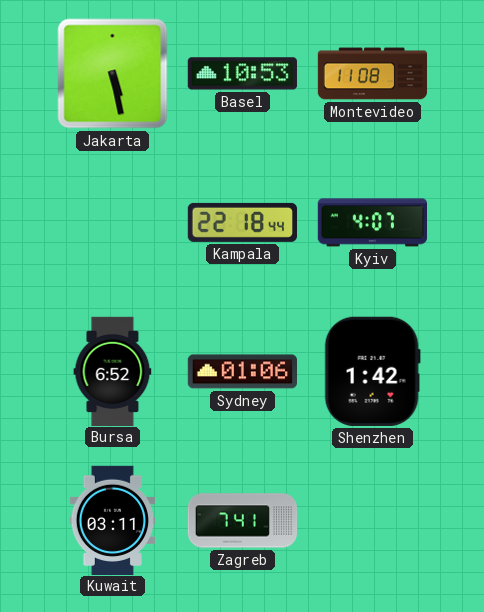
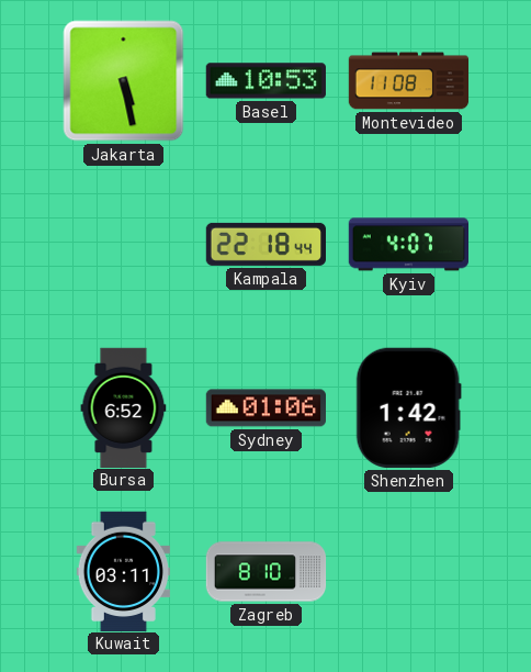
Zagreb: 7:41 -> 8:10 (267, 572)
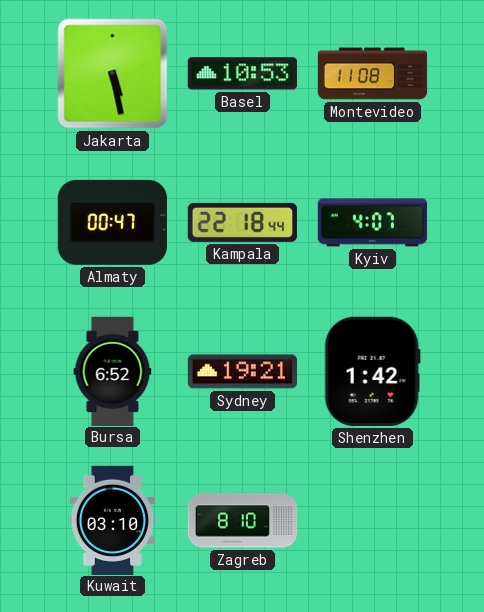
Almaty: none -> 00:47 (112, 222)
Sydney: 01:06 -> 19:21 (242, 372)
Kuwait: 03:11 -> 03:10 (112, 520)
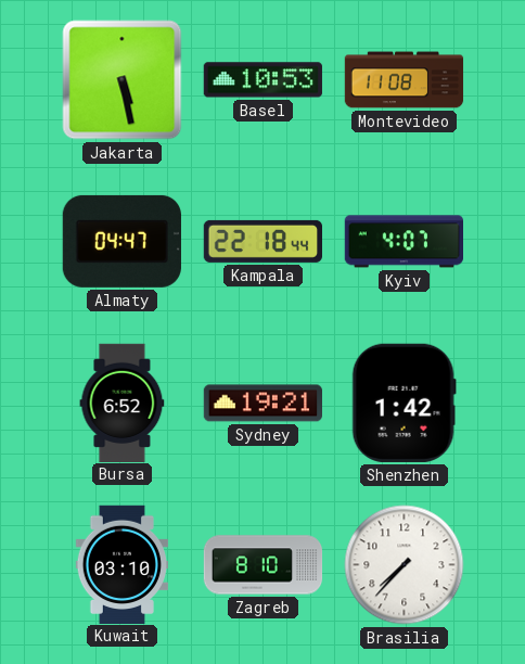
Almaty: 00:47 -> 04:47 (121, 241)
Brasilia: none -> 7:37 (405, 565)
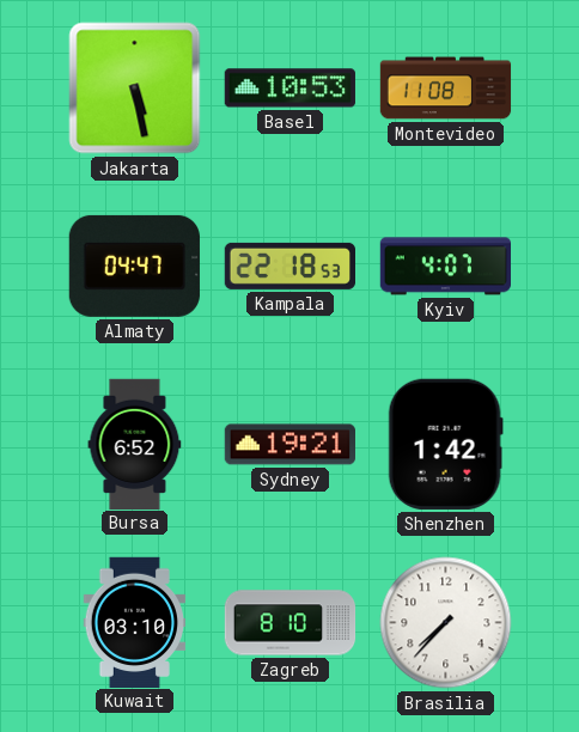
Kampala: 22:18:44 -> 22:18:53 (289, 266)
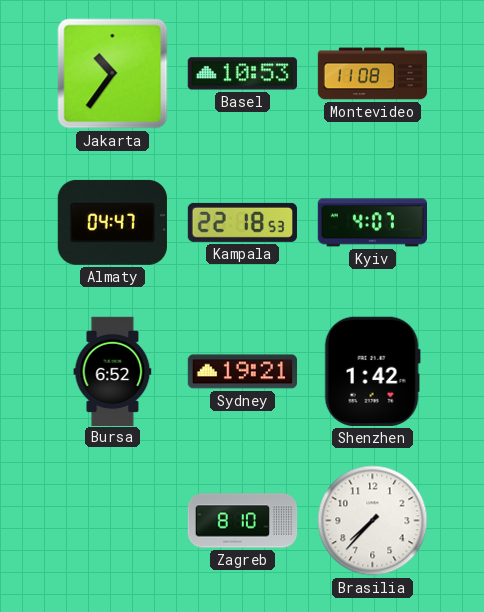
Jakarta: 5:28 -> 10:36 (113, 74)
Kuwait: 03:10 -> none (134, 622)
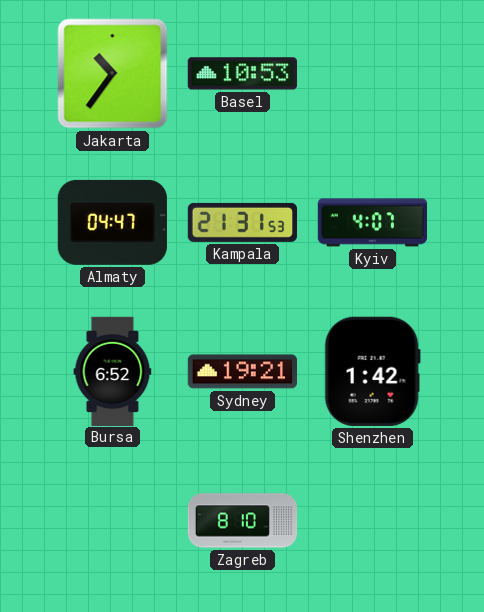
Montevideo: 11:08 -> none (373, 74)
Kampala: 22:18 -> 21:31 (242, 222)
Brasilia: 7:37 -> none (373, 521)
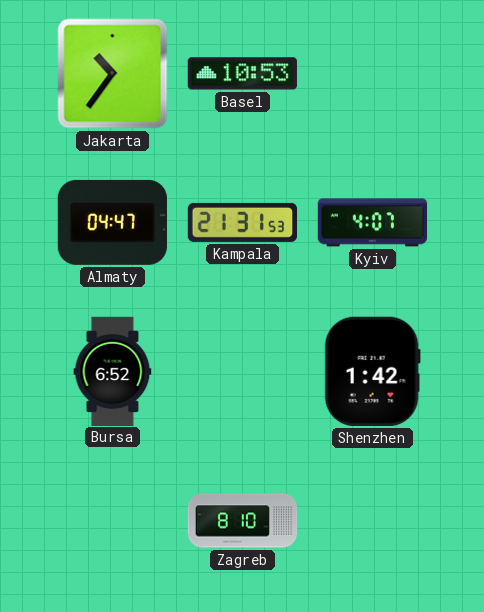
Sydney: 19:21 -> none (242, 372)
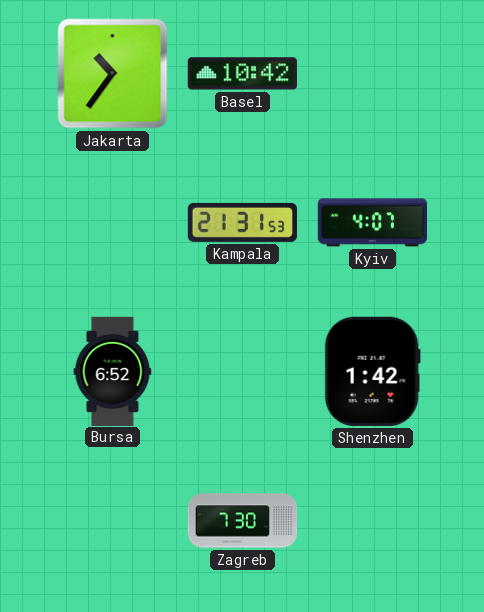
Basel: 10:53 -> 10:42 (242, 74)
Almaty: 04:47 -> none (112, 222)
Zagreb: 8:10 -> 7:30 (243, 521)
